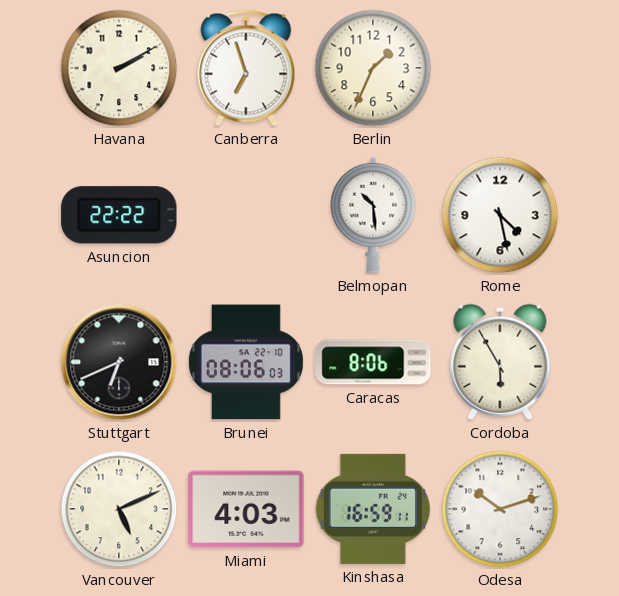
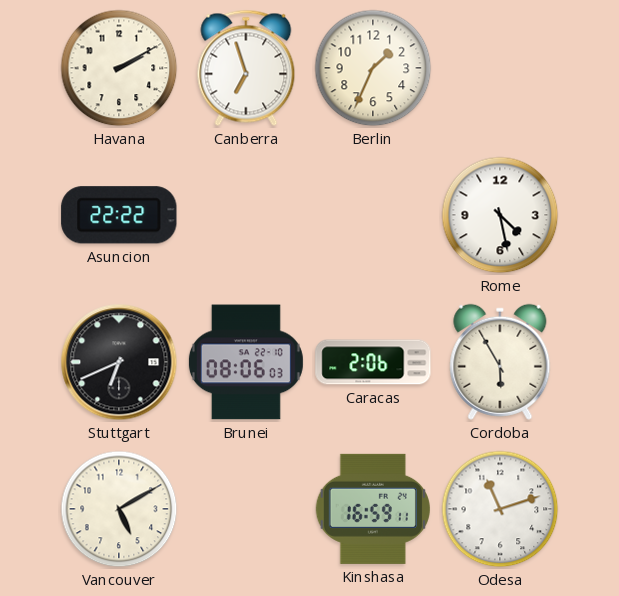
Belmopan: 10:29 -> none (373, 215)
Caracas: 8:06 -> 2:06 (373, 362)
Vancouver: 5:11 -> 5:10 (119, 509)
Miami: 4:03 -> none (246, 509)
Odesa: 10:12 -> 11:12 (500, 509)
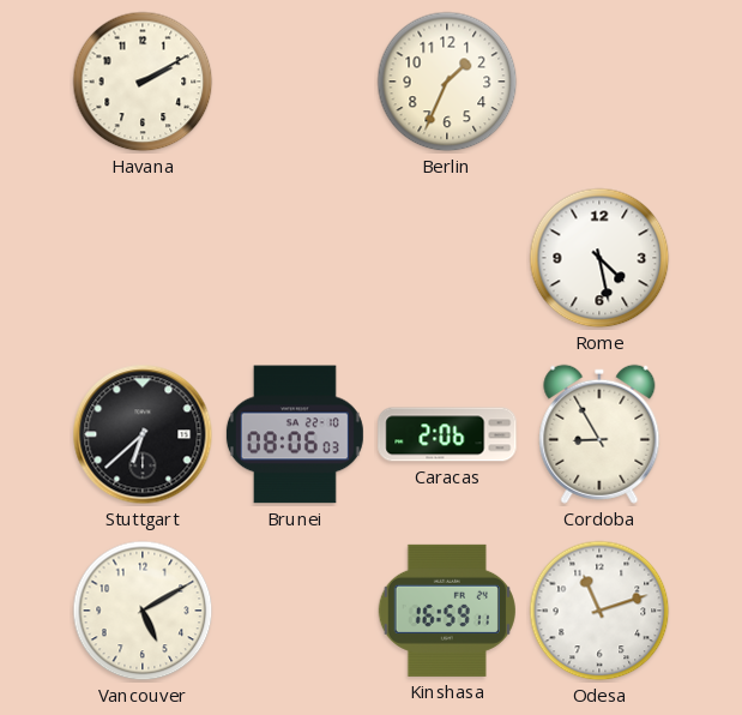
Canberra: 6:57 -> none (246, 68)
Asuncion: 22:22 -> none (119, 215)
Stuttgart: 6:41 -> 6:38 (143, 434)
Cordoba: 5:55 -> 8:55 (599, 434)
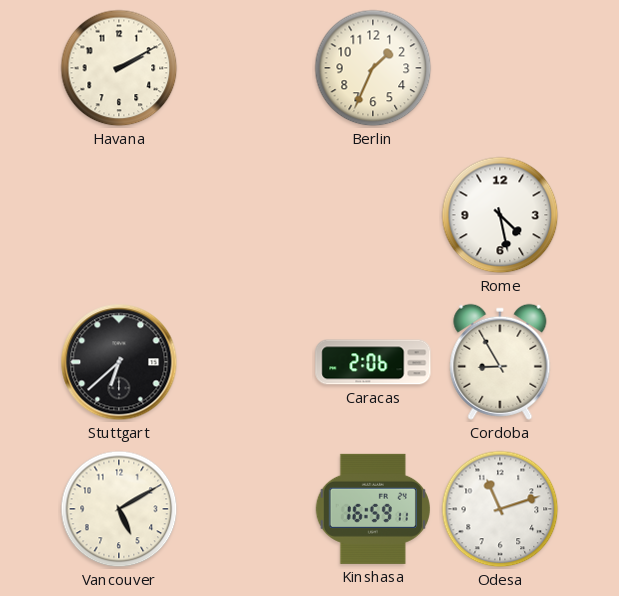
Brunei: 08:06 -> none (295, 434)
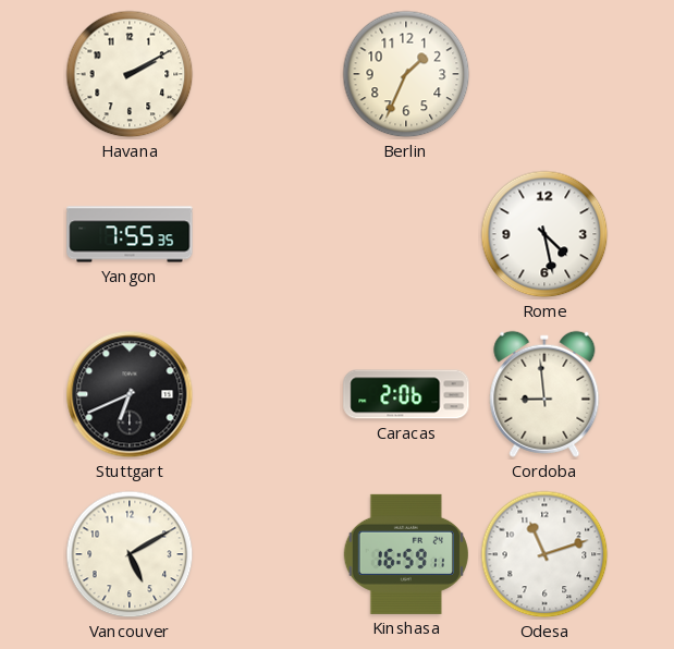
Yangon: none -> 7:55 (130, 234)
Stuttgart: 6:38 -> 6:41 (130, 394)
Cordoba: 8:55 -> 8:59 (544, 394)
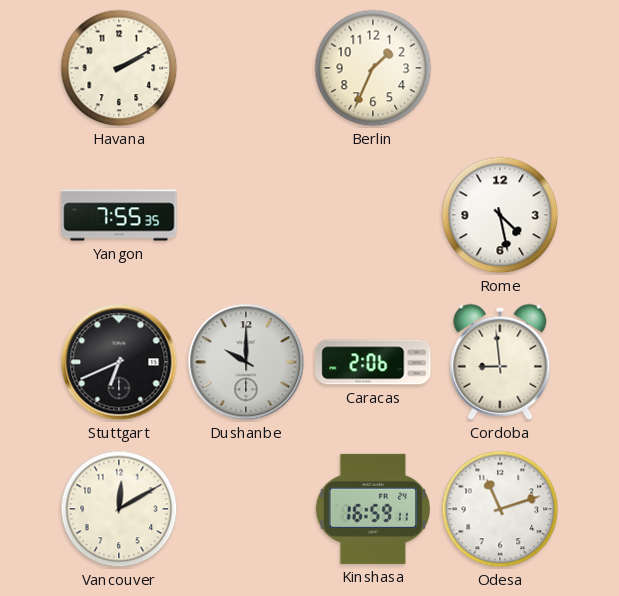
Dushanbe: none -> 10:00 (246, 362)
Vancouver: 5:10 -> 12:10 (119, 509)
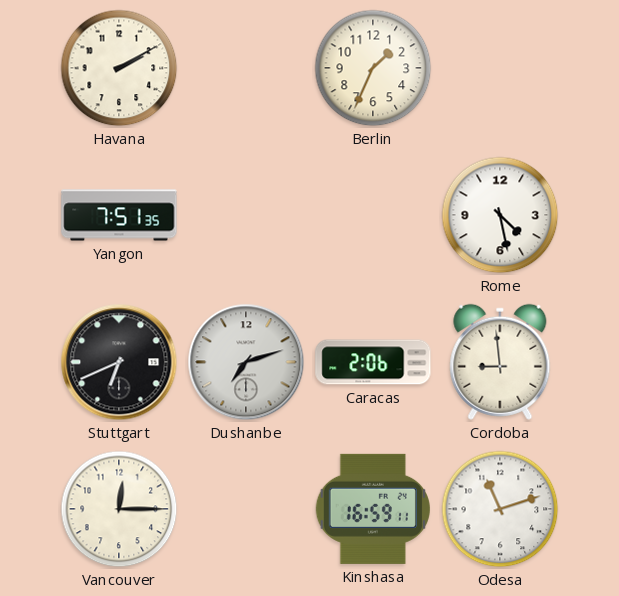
Yangon: 7:55 -> 7:51 (119, 215)
Dushanbe: 10:00 -> 7:12 (246, 362)
Vancouver: 12:10 -> 12:15 (119, 509)
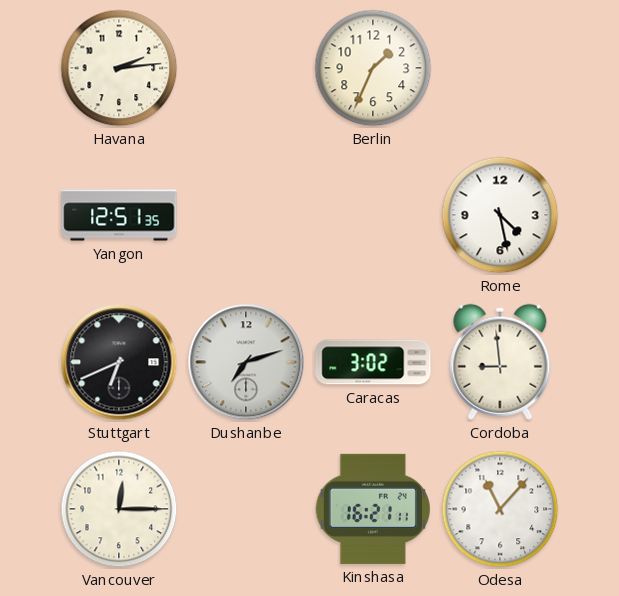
Havana: 2:10 -> 2:14 (119, 68)
Yangon: 7:51 -> 12:51 (119, 215)
Caracas: 2:06 -> 3:02 (373, 362)
Kinshasa: 16:59 -> 16:21 (373, 509)
Odesa: 11:12 -> 11:07 (500, 509)
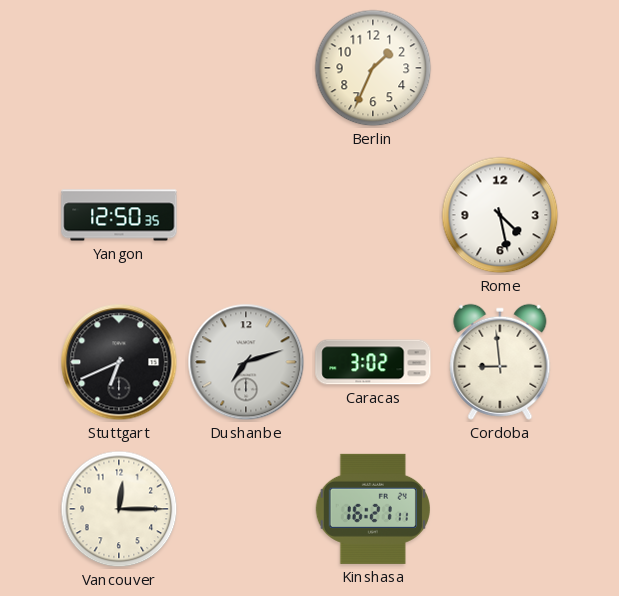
Havana: 2:14 -> none (119, 68)
Yangon: 12:51 -> 12:50 (119, 215)
Odesa: 11:07 -> none (500, 509)
